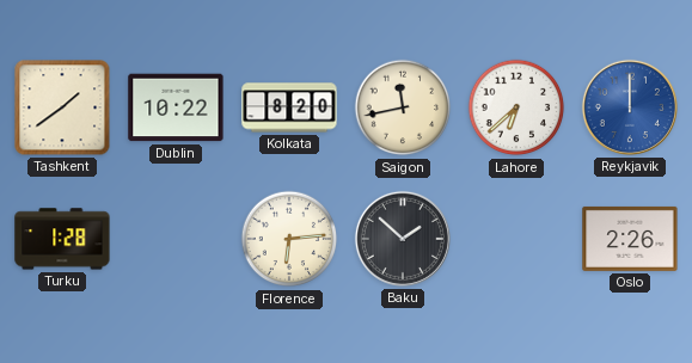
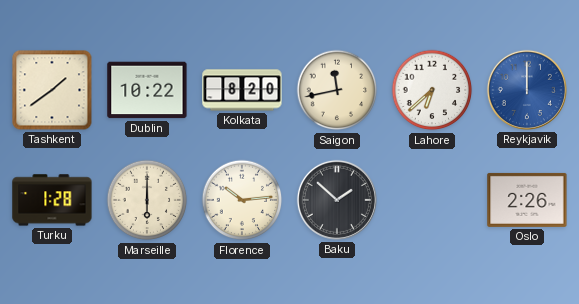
Marseille: none -> 6:00 (147, 200)
Florence: 6:14 -> 10:14 (242, 200)
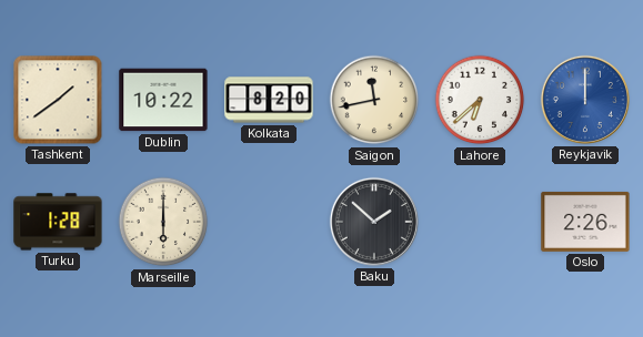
Florence: 10:14 -> none (242, 200)
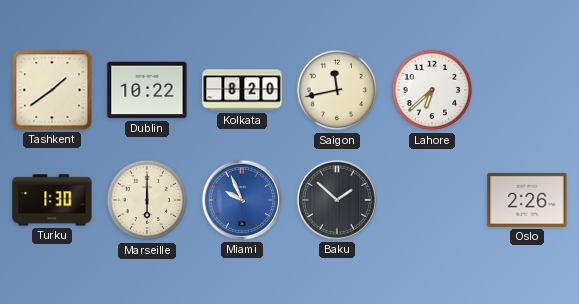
Reykjavik: 12:00 -> none (585, 100)
Turku: 1:28 -> 1:30 (52, 200)
Miami: none -> 9:56 (242, 200)
